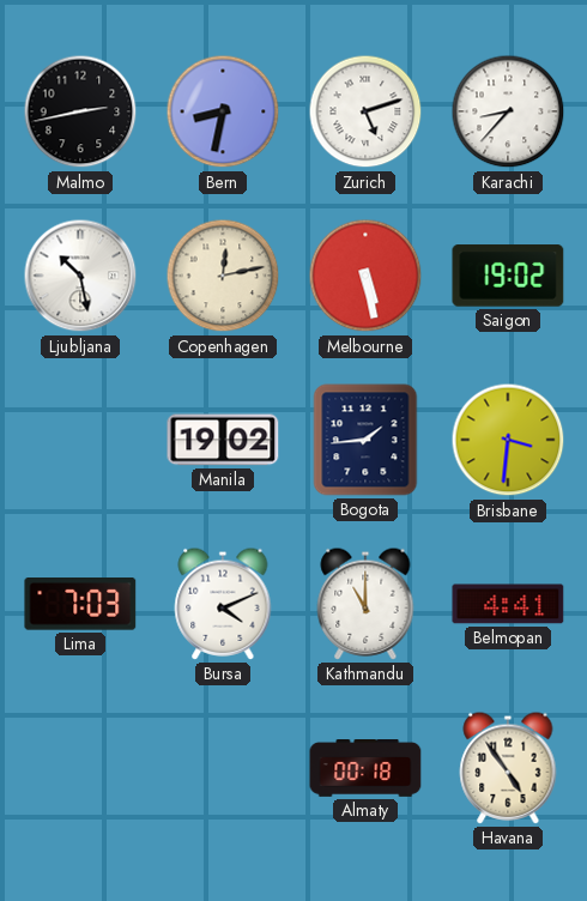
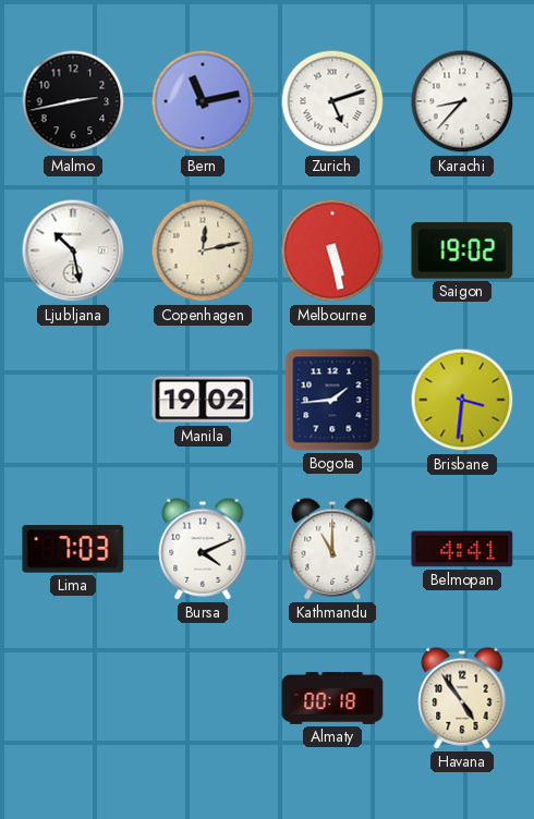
Bern: 8:32 -> 11:13 (203, 101)
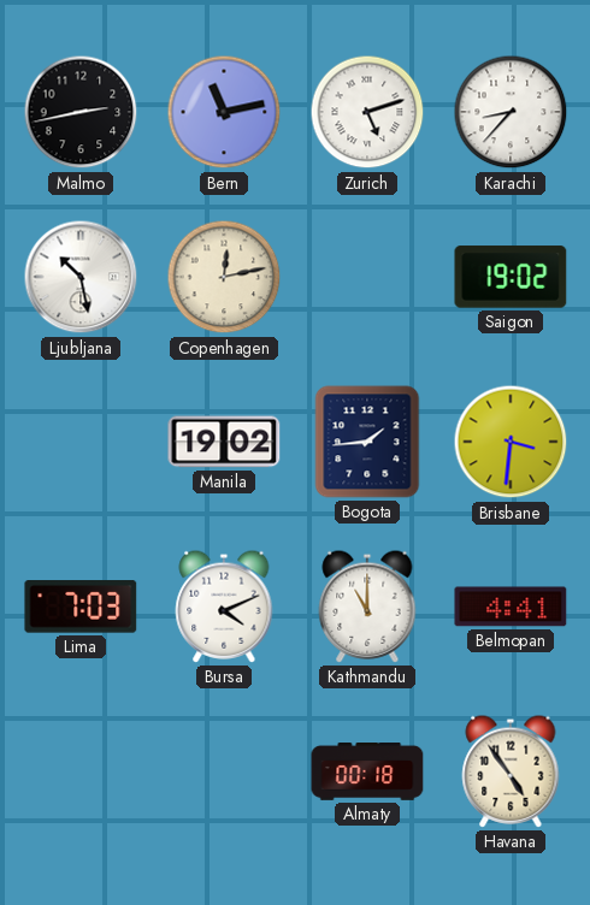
Melbourne: 5:28 -> none (332, 250)
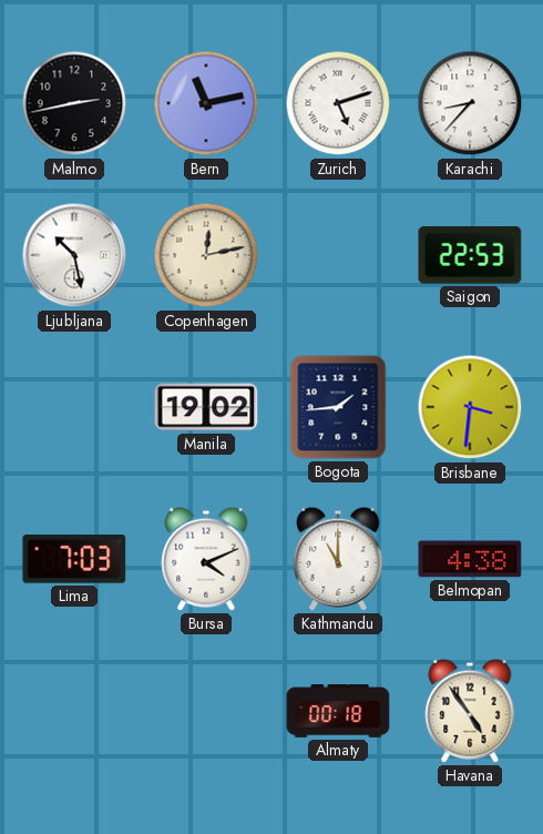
Saigon: 19:02 -> 22:53 (470, 255)
Belmopan: 4:41 -> 4:38 (470, 559)
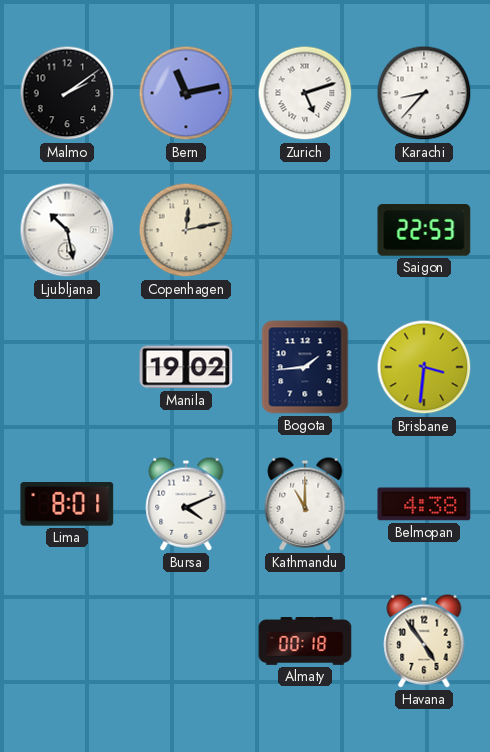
Malmo: 2:43 -> 2:09 (67, 93)
Lima: 7:03 -> 8:01 (67, 505)
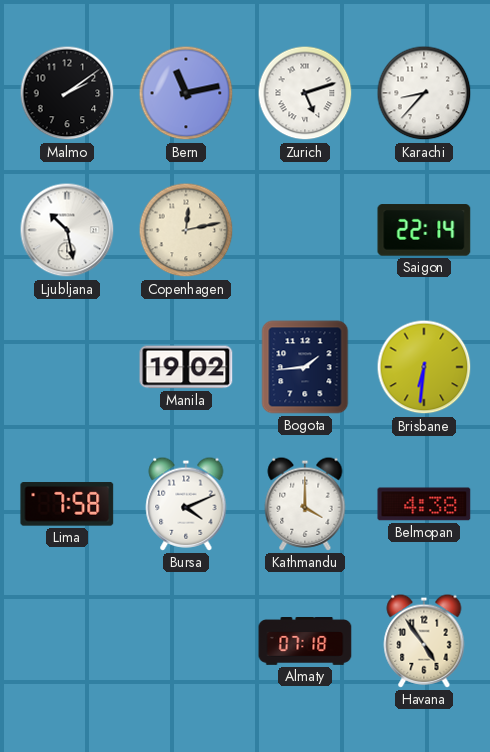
Saigon: 22:53 -> 22:14 (424, 230)
Brisbane: 3:31 -> 6:31 (424, 367)
Lima: 8:01 -> 7:58 (67, 505)
Kathmandu: 11:00 -> 4:00 (305, 504)
Almaty: 00:18 -> 07:18 (305, 642)
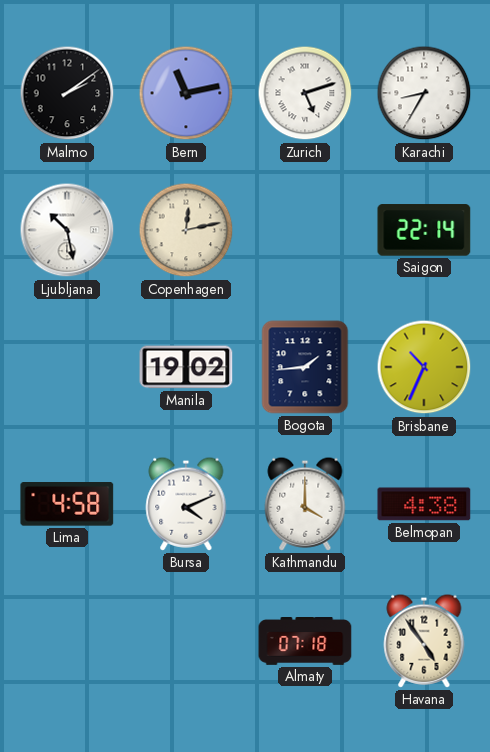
Karachi: 8:37 -> 8:35 (424, 93)
Brisbane: 6:31 -> 10:34 (424, 367)
Lima: 7:58 -> 4:58 (67, 505)
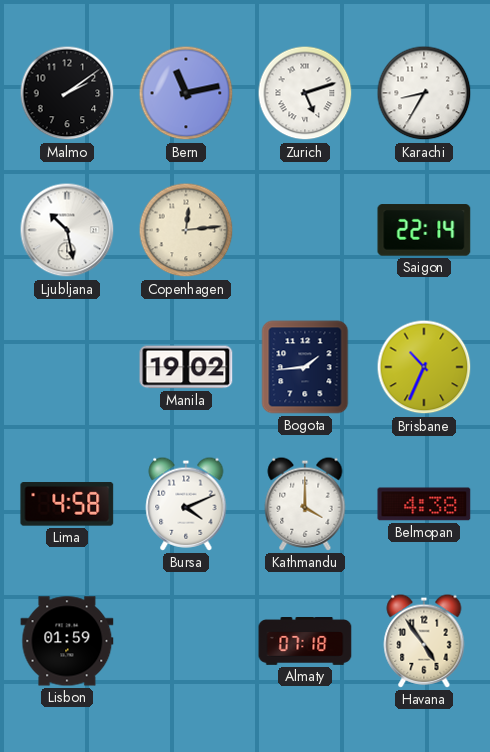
Copenhagen: 12:13 -> 12:14 (186, 230)
Lisbon: none -> 01:59 (67, 641)
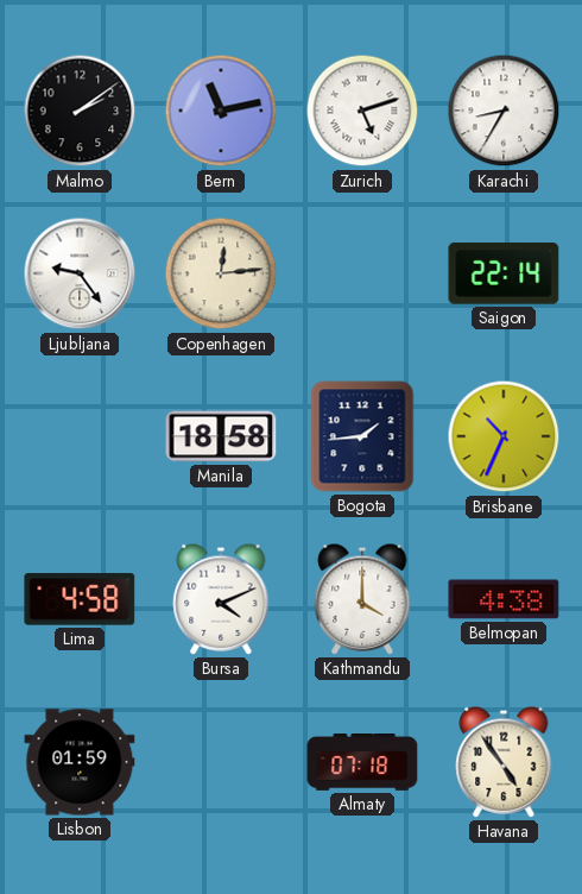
Ljubljana: 10:28 -> 9:24 (80, 273)
Manila: 19:02 -> 18:58 (221, 436)
